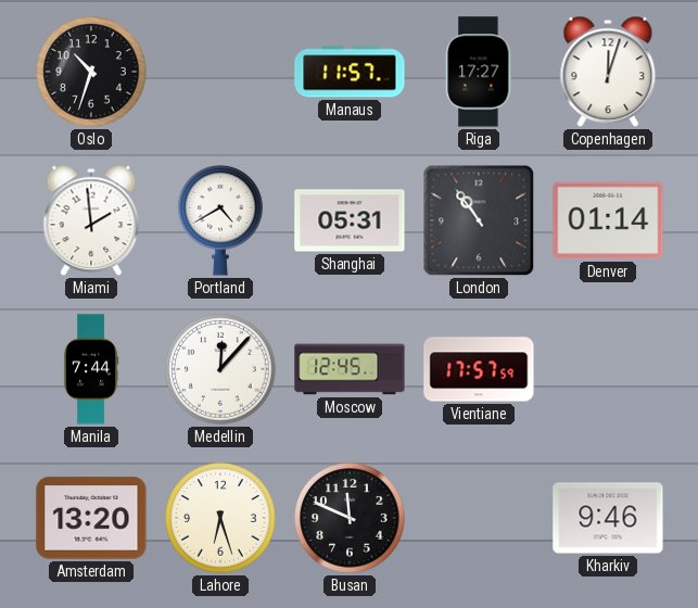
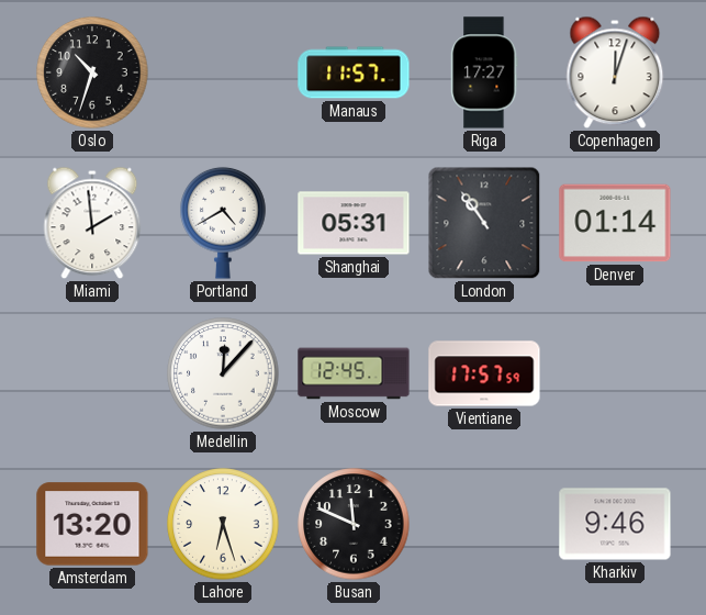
Manila: 7:44 -> none (91, 369)
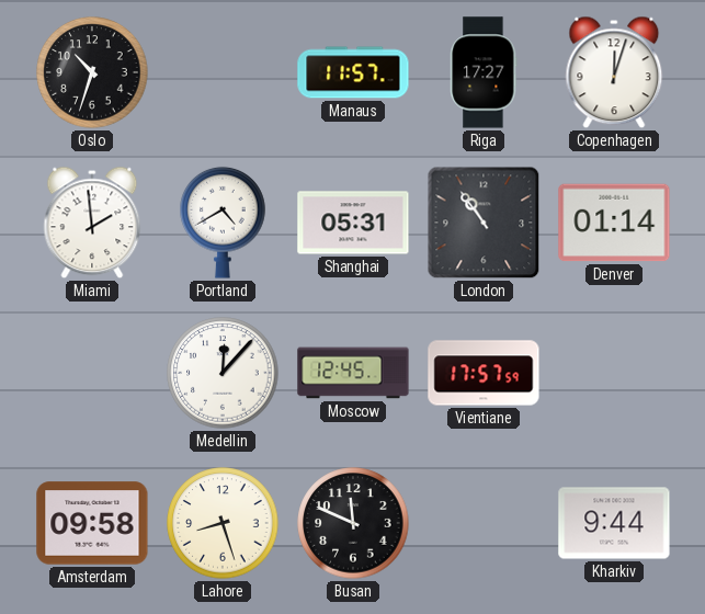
Amsterdam: 13:20 -> 09:58 (92, 523)
Lahore: 6:27 -> 8:27 (223, 523)
Kharkiv: 9:46 -> 9:44 (614, 523)
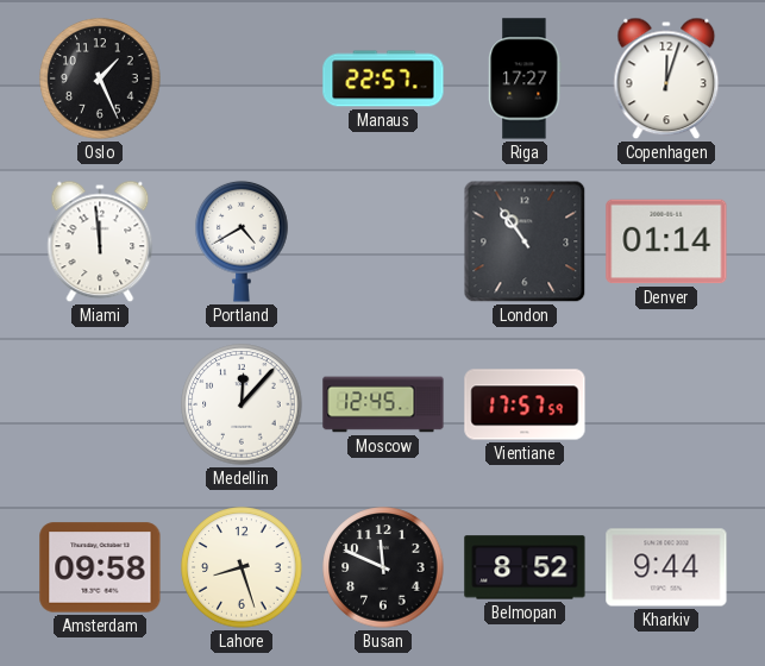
Oslo: 10:33 -> 1:26 (100, 78)
Manaus: 11:57 -> 22:57 (383, 78)
Miami: 1:59 -> 11:59 (100, 241)
Shanghai: 05:31 -> none (353, 223)
Belmopan: none -> 8:52 (525, 567)
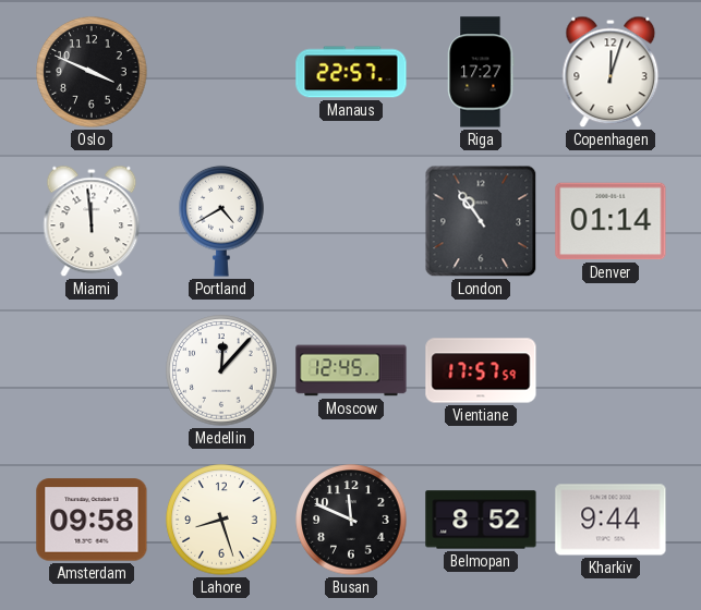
Oslo: 1:26 -> 3:49 (92, 72)
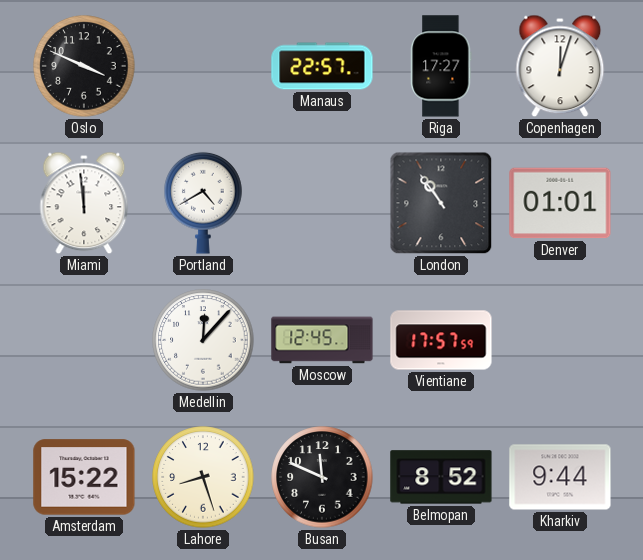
Denver: 01:14 -> 01:01 (560, 203)
Amsterdam: 09:58 -> 15:22 (84, 477)
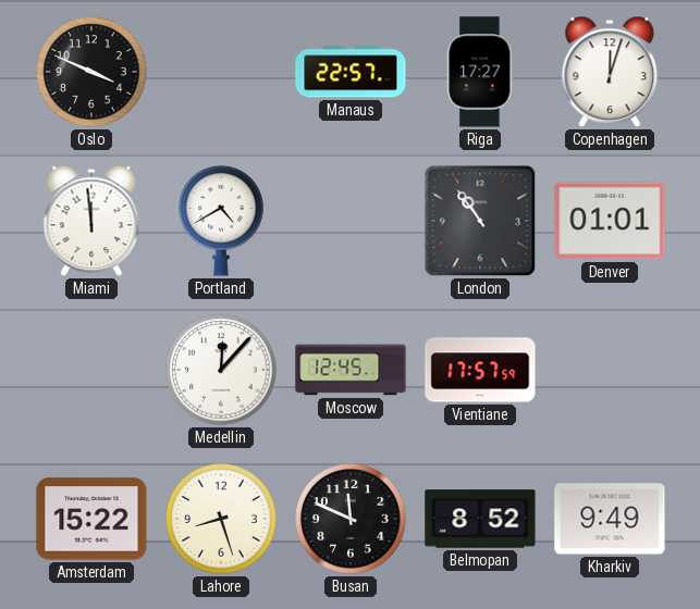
Kharkiv: 9:44 -> 9:49 (610, 519)
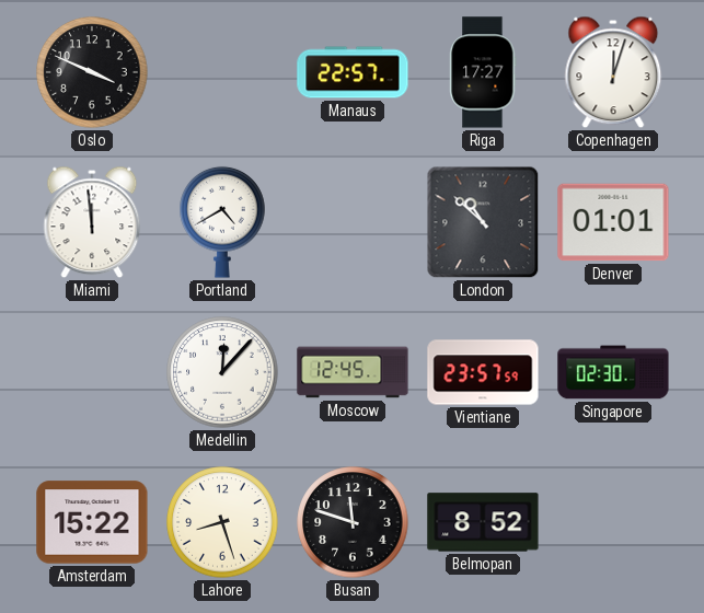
London: 10:54 -> 10:52 (483, 222)
Vientiane: 17:57 -> 23:57 (483, 372)
Singapore: none -> 02:30 (613, 372)
Busan: 11:49 -> 11:48 (353, 522)
Kharkiv: 9:49 -> none (610, 519)
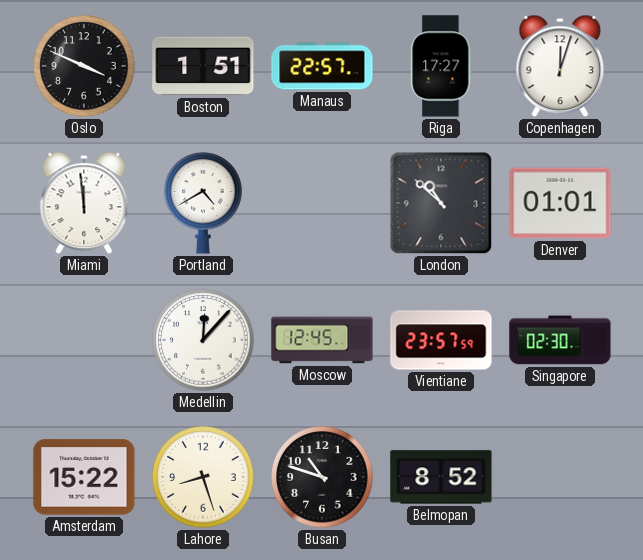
Boston: none -> 1:51 (203, 66)
Busan: 11:48 -> 10:48 (322, 477)
